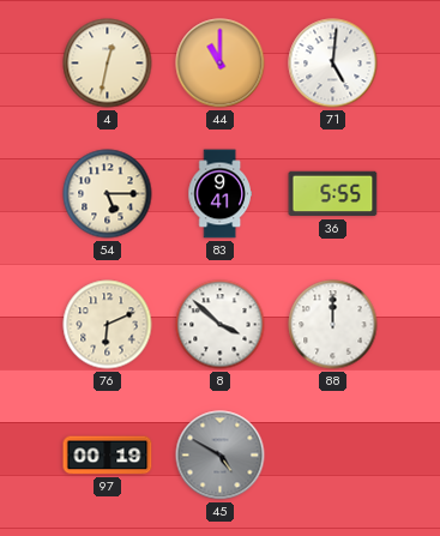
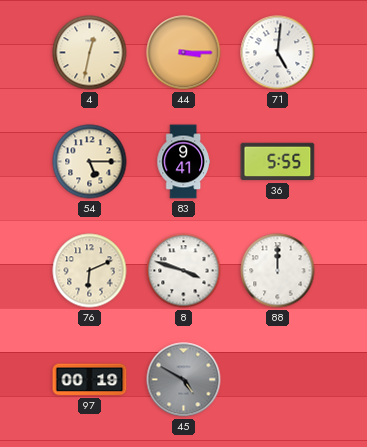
44: 11:00 -> 3:15 (184, 53)
8: 3:52 -> 3:48 (184, 271)
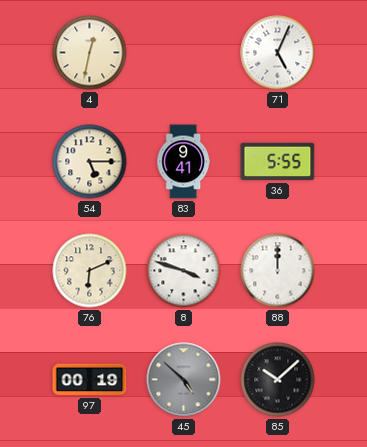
44: 3:15 -> none (184, 53)
71: 5:01 -> 5:04 (278, 53)
45: 4:50 -> 4:52 (184, 380)
85: none -> 10:08 (278, 380)
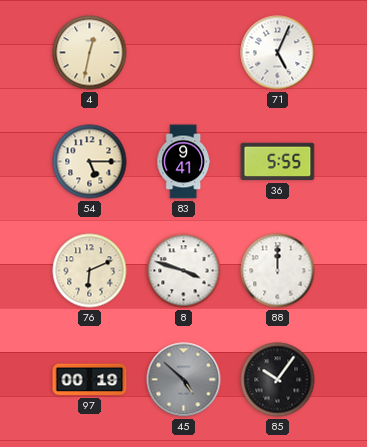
85: 10:08 -> 10:06 (278, 380)
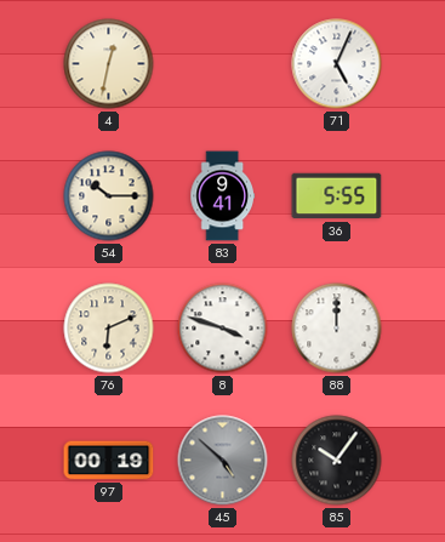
54: 5:15 -> 10:15 (109, 196)
